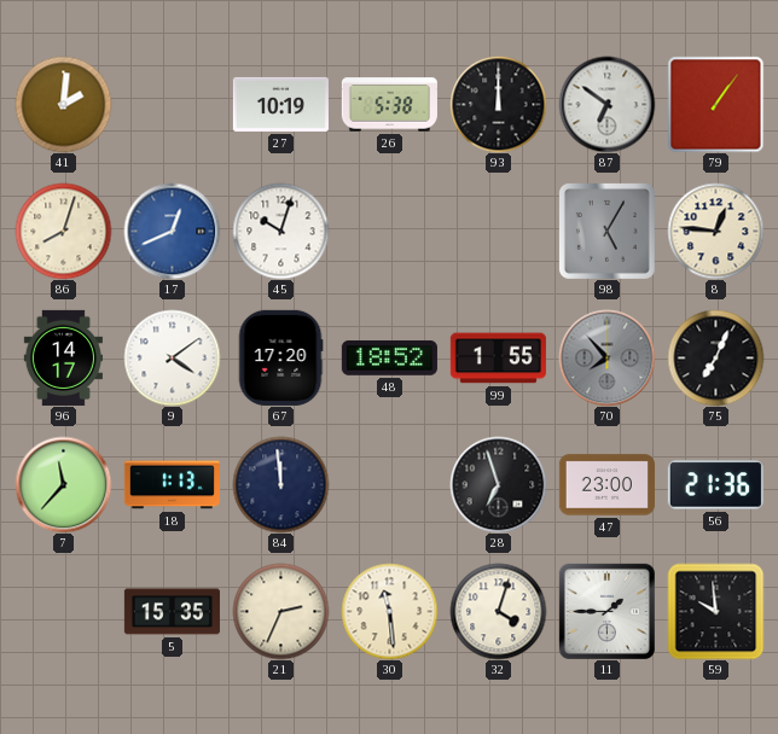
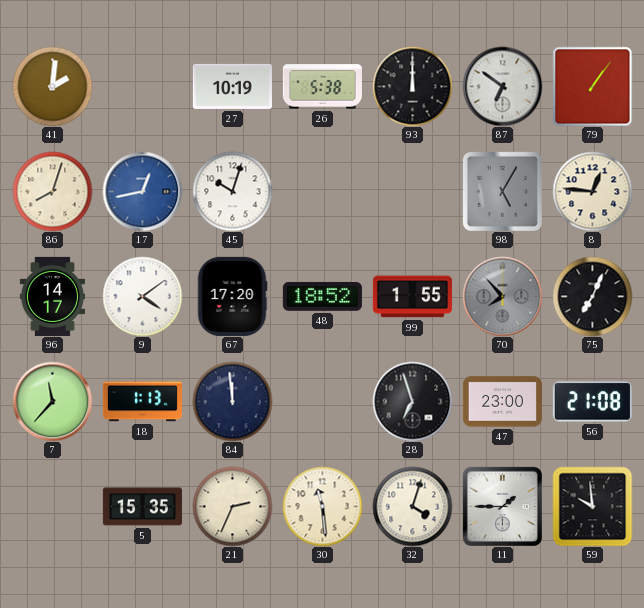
17: 12:41 -> 12:43 (142, 191)
56: 21:36 -> 21:08 (592, 402)
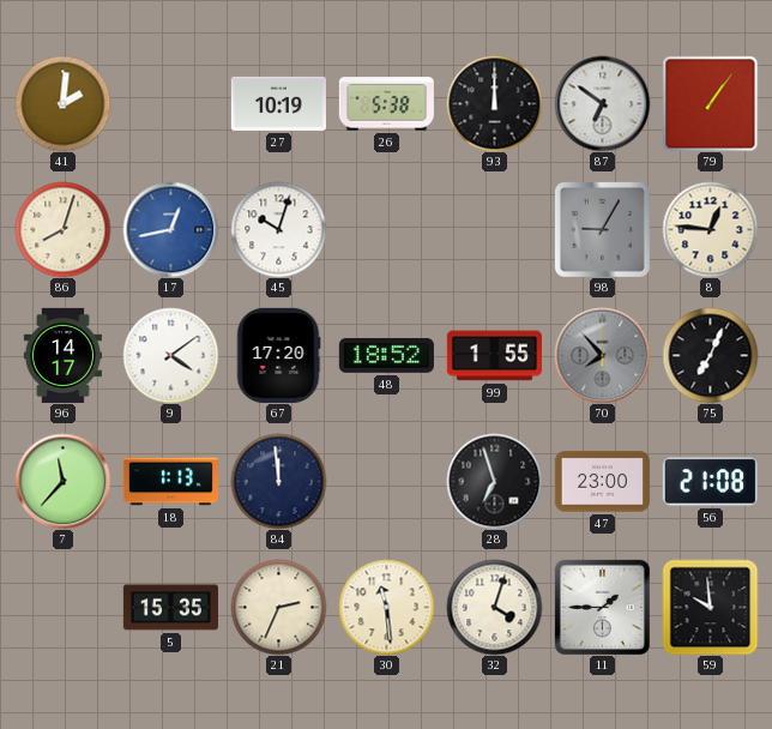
98: 5:05 -> 9:05 (602, 229)
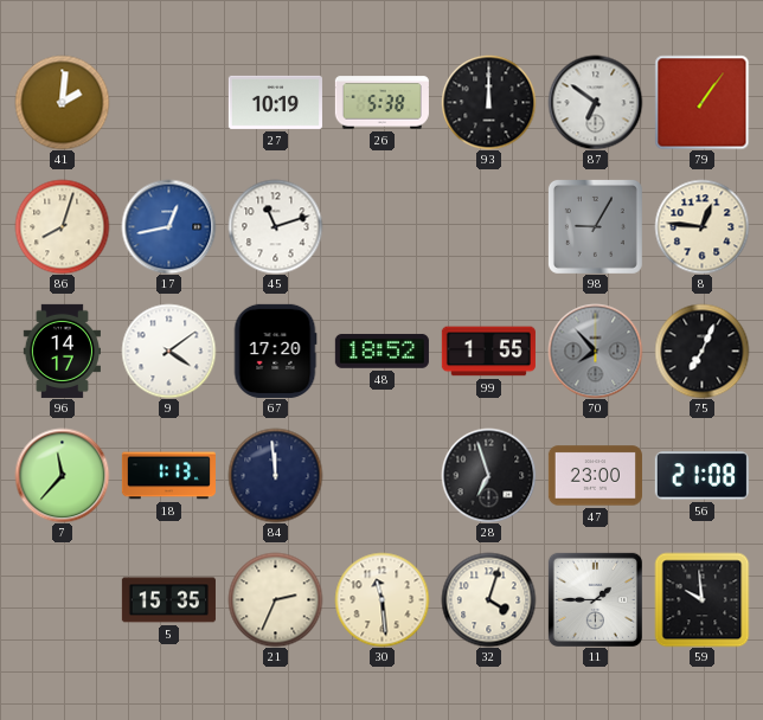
45: 10:03 -> 11:12 (275, 226)
